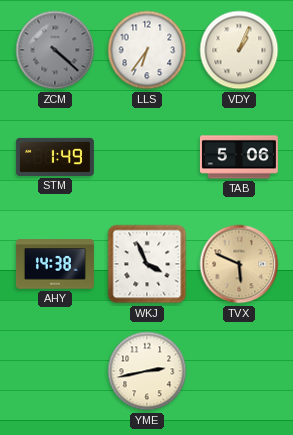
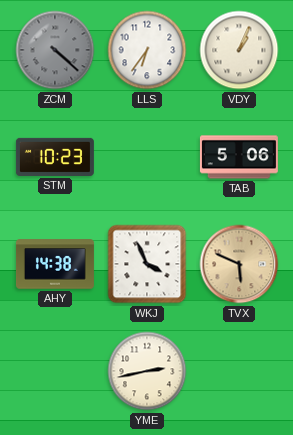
STM: 1:49 -> 10:23 (55, 157)
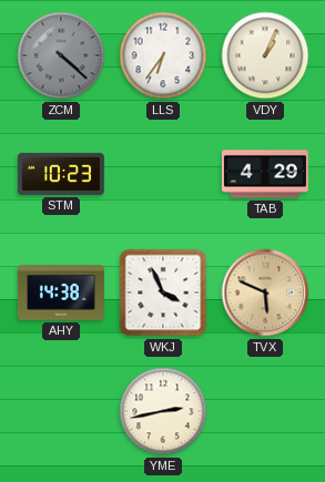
TAB: 5:06 -> 4:29 (265, 174)
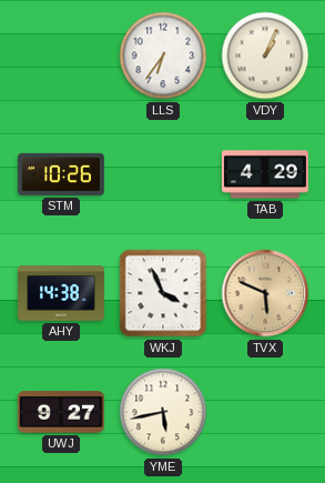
ZCM: 4:22 -> none (61, 55)
STM: 10:23 -> 10:26 (61, 174)
UWJ: none -> 9:27 (61, 412)
YME: 2:43 -> 5:43 (163, 412)
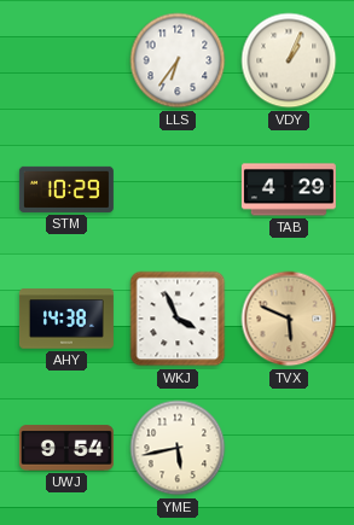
STM: 10:26 -> 10:29 (66, 189)
UWJ: 9:27 -> 9:54 (66, 448)
